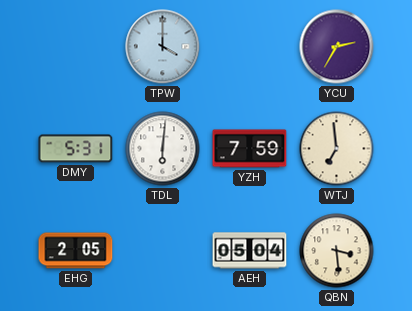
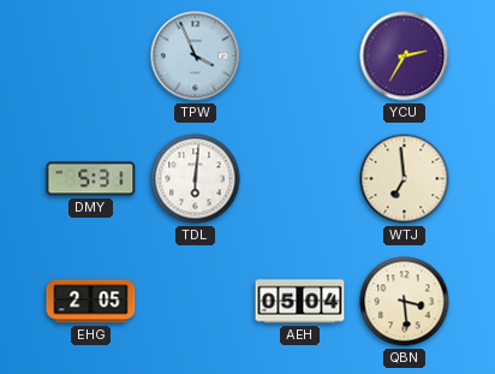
TPW: 4:00 -> 3:56 (196, 57)
YZH: 7:59 -> none (250, 149)
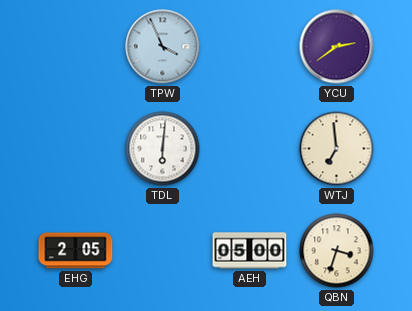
YCU: 2:35 -> 2:39 (337, 47)
DMY: 5:31 -> none (91, 179)
AEH: 05:04 -> 05:00 (250, 251)
QBN: 3:29 -> 3:33 (337, 251)
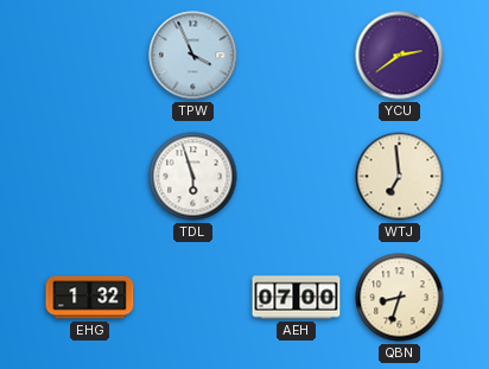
TDL: 6:01 -> 5:57 (193, 177)
EHG: 2:05 -> 1:32 (90, 298)
AEH: 05:00 -> 07:00 (297, 298)
QBN: 3:33 -> 8:33 (400, 298)
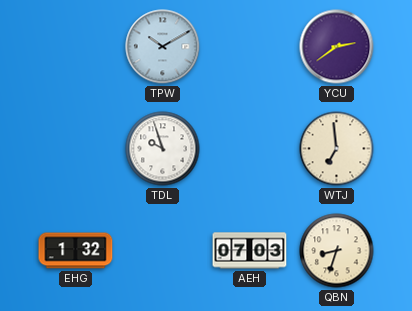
TPW: 3:56 -> 10:10 (163, 47)
TDL: 5:57 -> 9:57 (163, 149)
AEH: 07:00 -> 07:03 (250, 251)
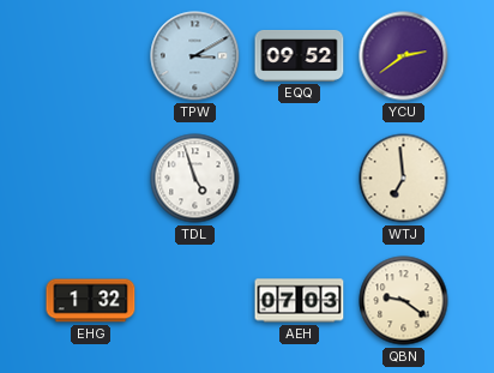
TPW: 10:10 -> 3:10 (195, 56)
EQQ: none -> 09:52 (300, 56)
TDL: 9:57 -> 4:57 (195, 179)
QBN: 8:33 -> 9:21 (404, 301)
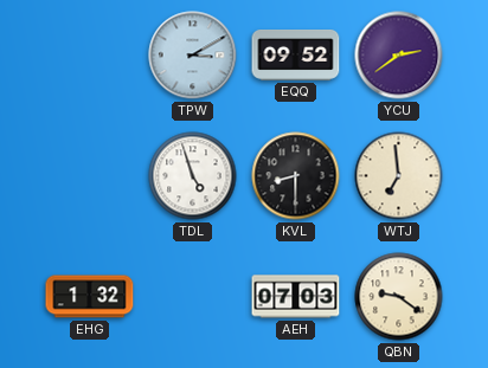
KVL: none -> 8:30 (296, 176)
